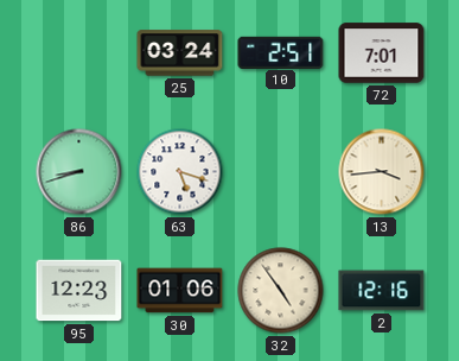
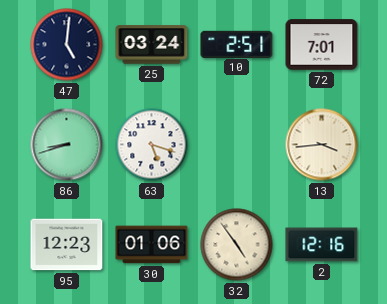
47: none -> 5:01 (67, 45)
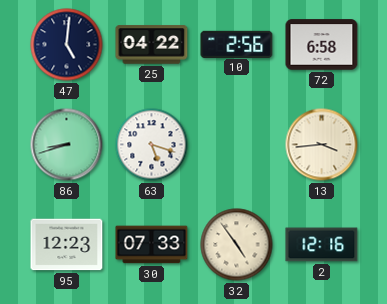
25: 03:24 -> 04:22 (152, 45)
10: 2:51 -> 2:56 (237, 44)
72: 7:01 -> 6:58 (322, 45)
30: 01:06 -> 07:33 (152, 245)
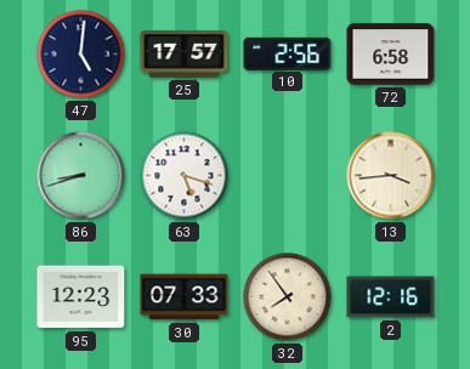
25: 04:22 -> 17:57 (185, 55)
32: 4:54 -> 7:54 (288, 297)
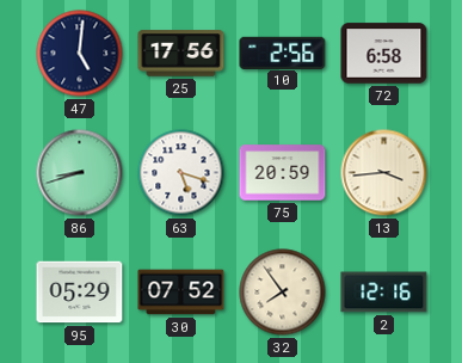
25: 17:57 -> 17:56 (181, 54)
75: none -> 20:59 (283, 173)
95: 12:23 -> 05:29 (80, 293)
30: 07:33 -> 07:52 (181, 293)
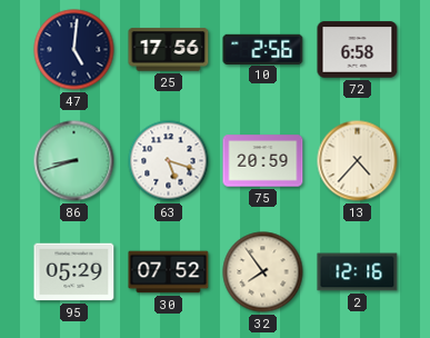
13: 3:44 -> 4:37 (358, 161)
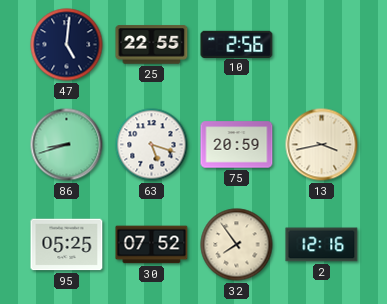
25: 17:56 -> 22:55 (152, 45)
72: 6:58 -> none (358, 50)
13: 4:37 -> 3:43 (322, 145)
95: 05:29 -> 05:25 (67, 245)
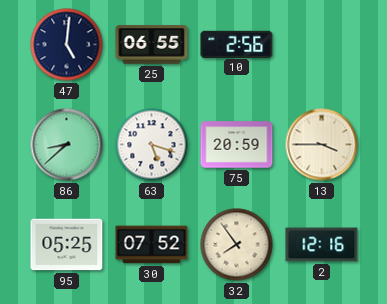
25: 22:55 -> 06:55 (152, 45)
86: 8:42 -> 8:38 (67, 145)
13: 3:43 -> 3:45 (322, 145)
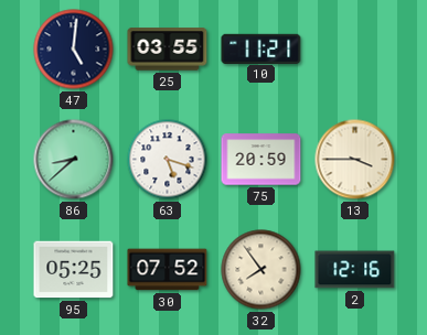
25: 06:55 -> 03:55 (168, 50)
10: 2:56 -> 11:21 (261, 48)
